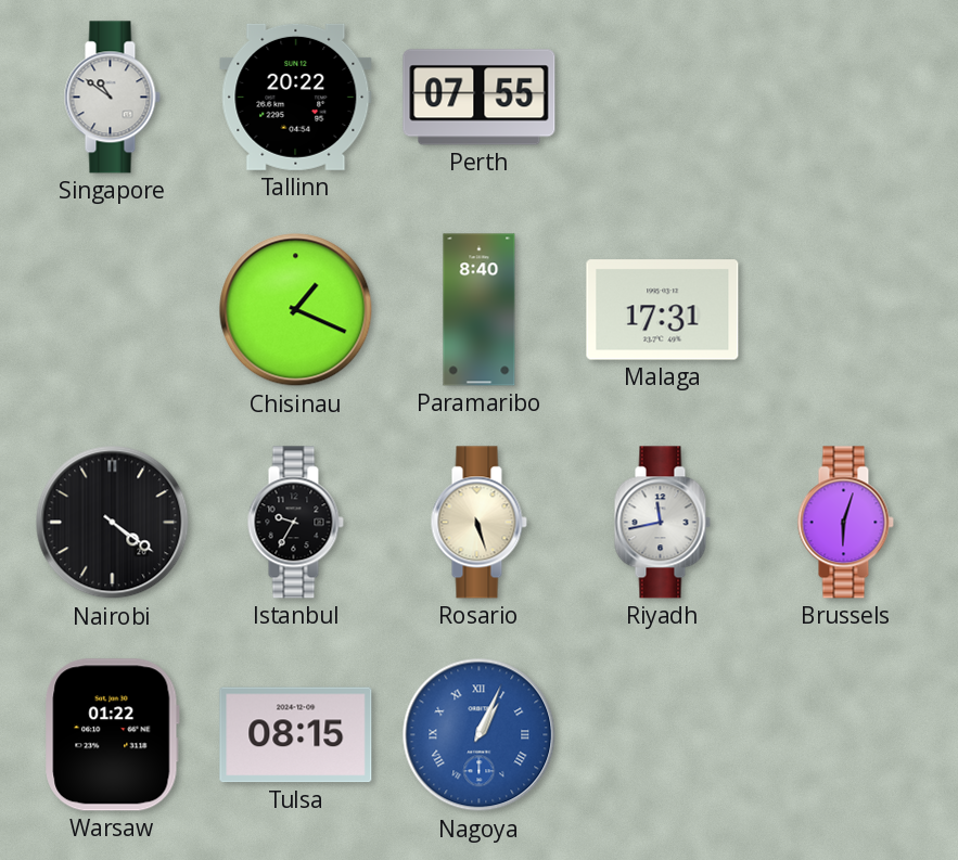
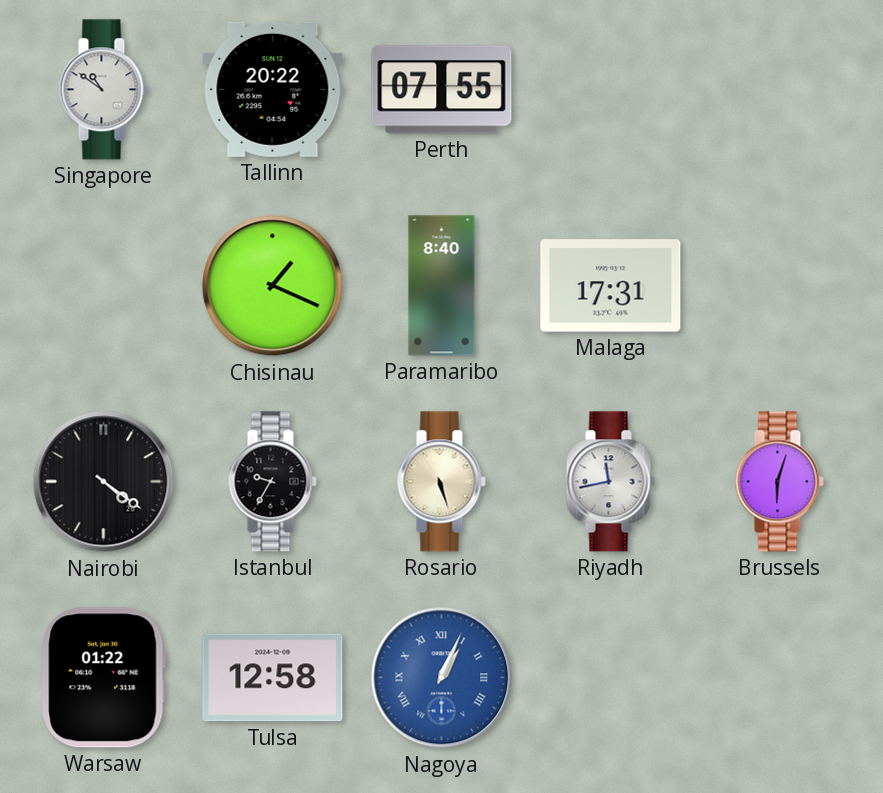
Tulsa: 08:15 -> 12:58 (273, 678)
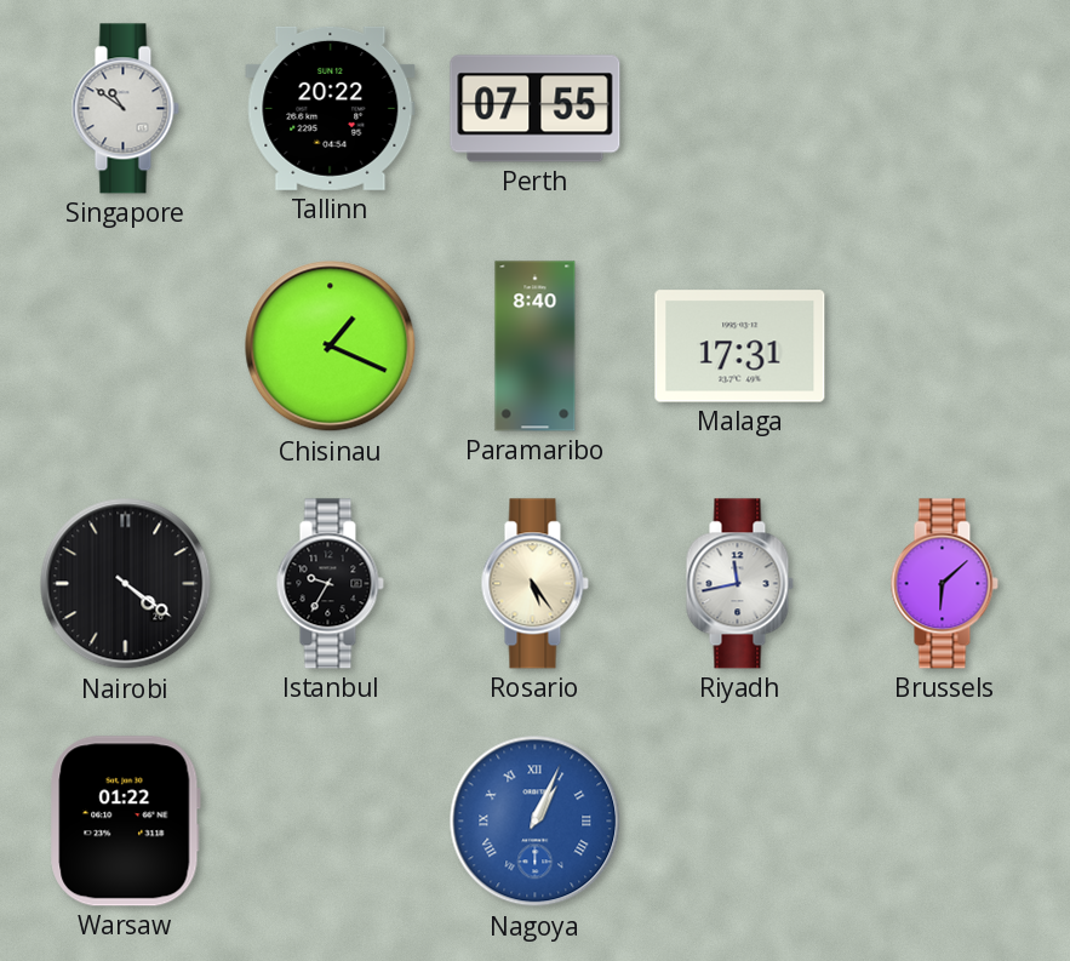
Rosario: 5:27 -> 5:24 (534, 584)
Brussels: 6:03 -> 6:08 (944, 584)
Tulsa: 12:58 -> none (273, 678)
